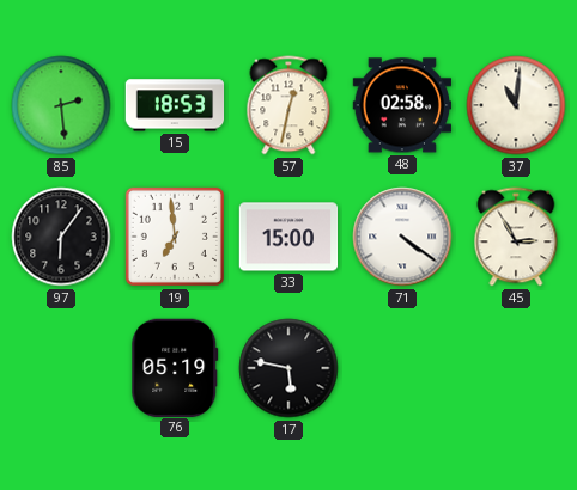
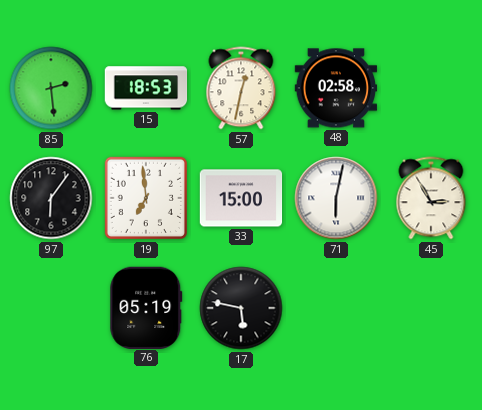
37: 11:01 -> none (516, 105)
71: 4:21 -> 6:02 (336, 198)
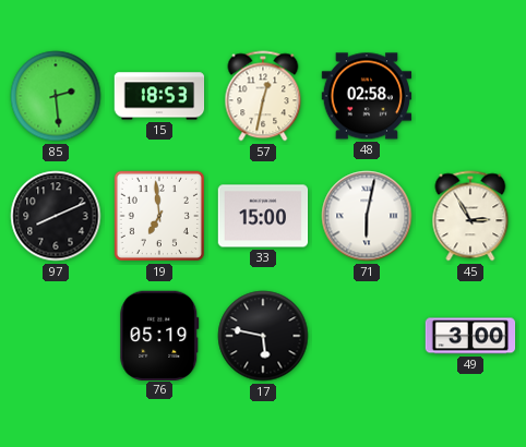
97: 6:06 -> 8:11 (56, 216)
49: none -> 3:00 (470, 336)
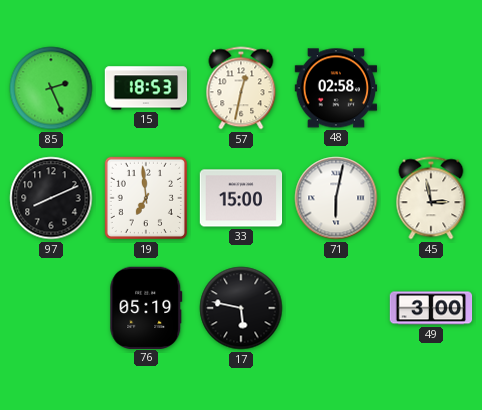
85: 2:29 -> 2:26 (51, 88)
45: 2:55 -> 2:58 (431, 198)
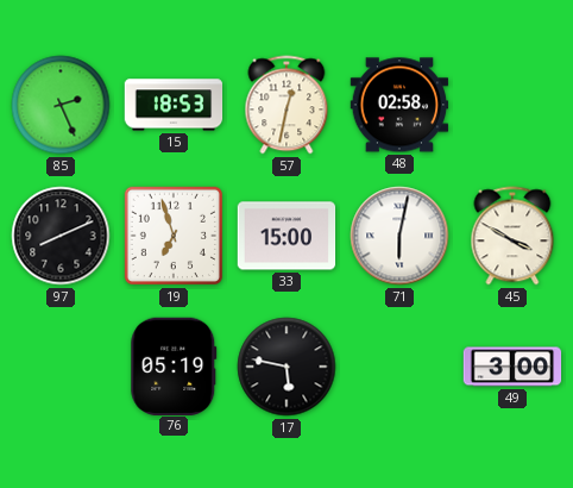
19: 6:59 -> 6:57 (174, 236)
45: 2:58 -> 3:50 (512, 236)
